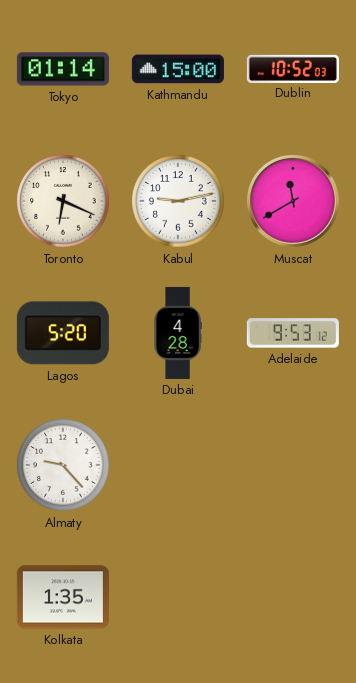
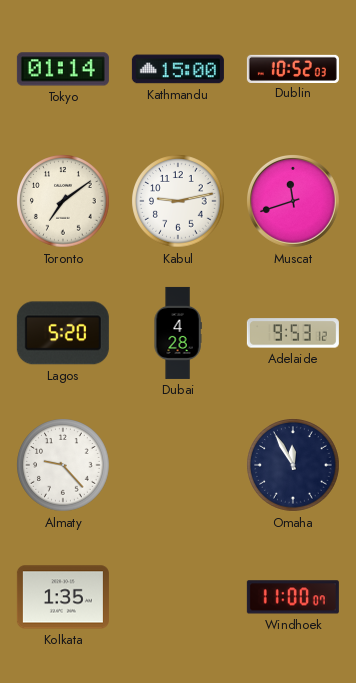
Toronto: 6:19 -> 7:09 (63, 201)
Muscat: 11:40 -> 11:42 (294, 202)
Omaha: none -> 11:55 (293, 465)
Windhoek: none -> 11:00 (293, 597)
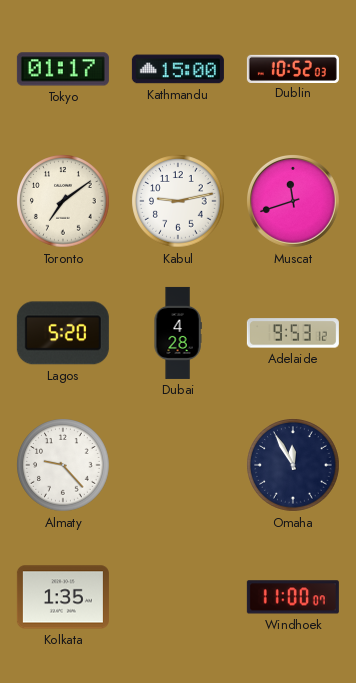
Tokyo: 01:14 -> 01:17 (63, 69)
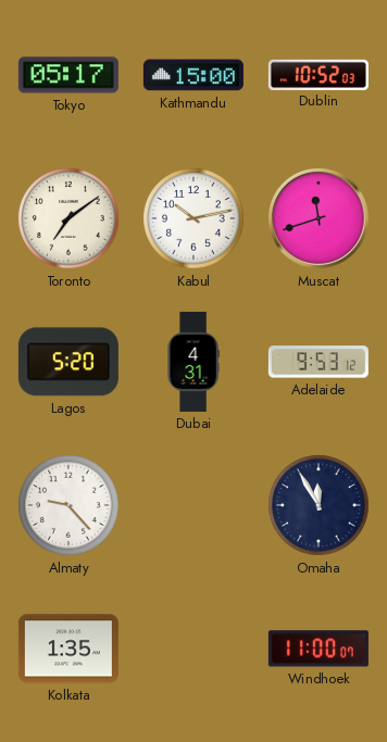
Tokyo: 01:17 -> 05:17 (68, 75)
Kabul: 9:13 -> 10:13 (193, 218)
Dubai: 4:28 -> 4:31 (193, 362)
